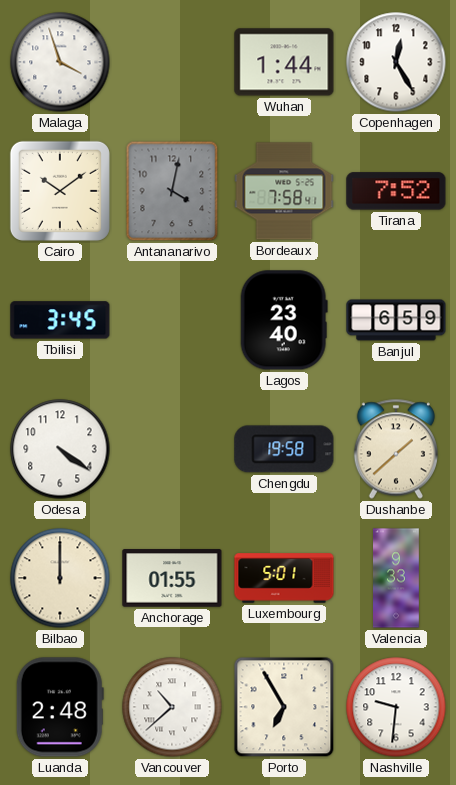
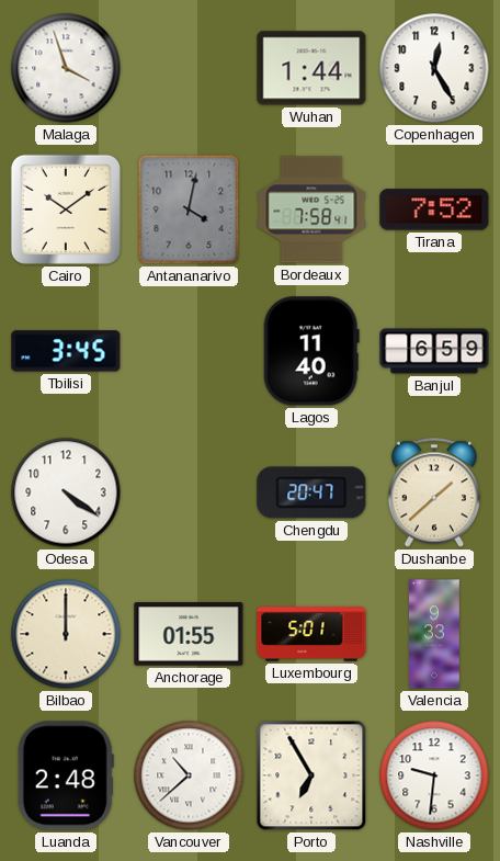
Lagos: 23:40 -> 11:40 (311, 351)
Chengdu: 19:58 -> 20:47 (311, 492)
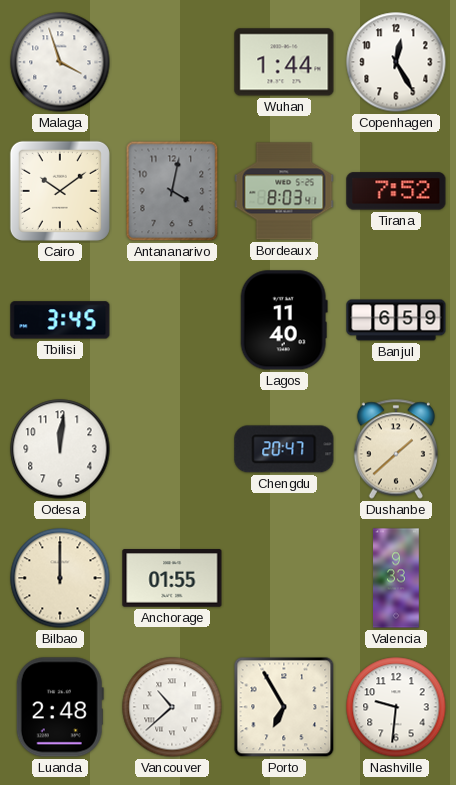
Bordeaux: 7:58 -> 8:03 (284, 191)
Odesa: 4:21 -> 12:01 (60, 449)
Luxembourg: 5:01 -> none (311, 634)
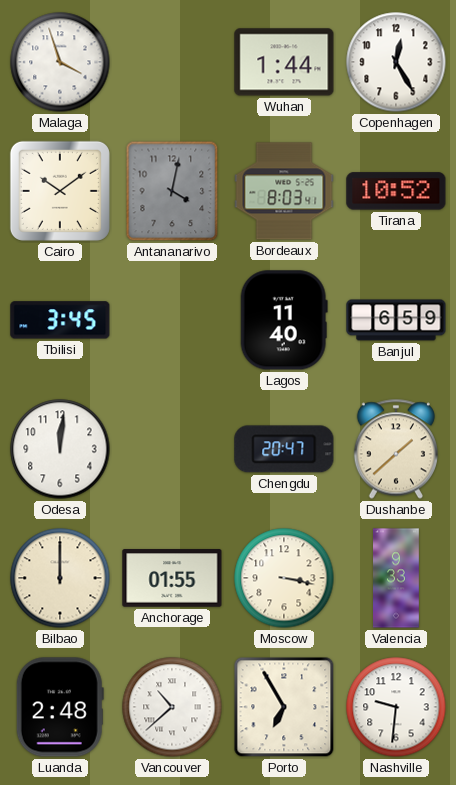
Tirana: 7:52 -> 10:52 (396, 191)
Moscow: none -> 3:17 (284, 578)
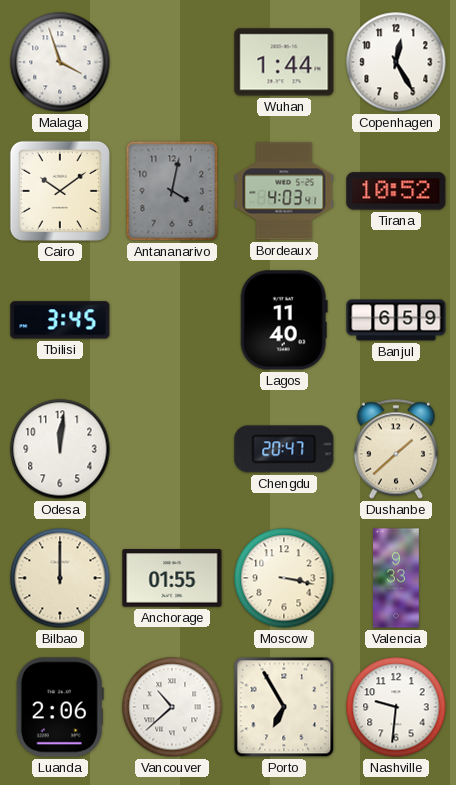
Bordeaux: 8:03 -> 4:03 (284, 191)
Luanda: 2:48 -> 2:06 (60, 707)
